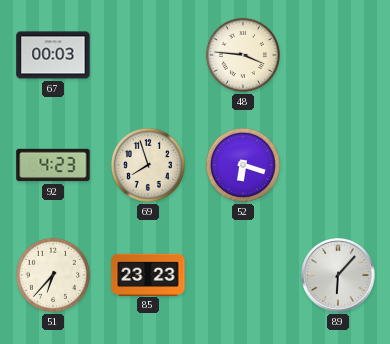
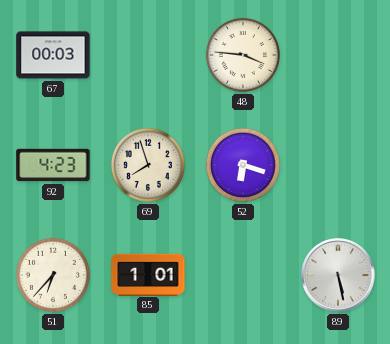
85: 23:23 -> 1:01 (148, 274)
89: 6:07 -> 5:28 (338, 275)
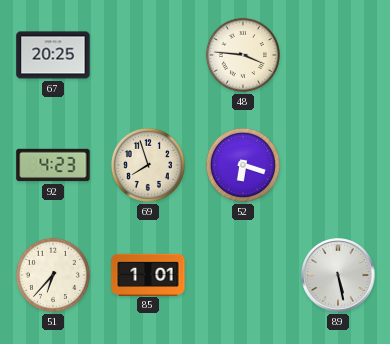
67: 00:03 -> 20:25 (53, 55)
